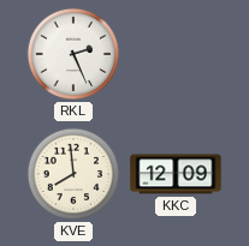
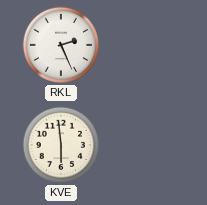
KVE: 7:59 -> 5:59 (61, 145)
KKC: 12:09 -> none (176, 174)
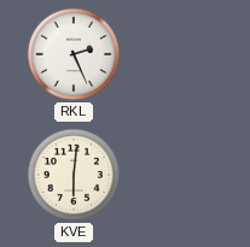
KVE: 5:59 -> 6:01 (74, 175)
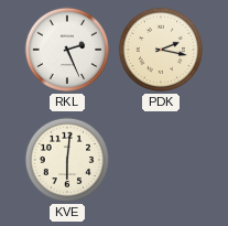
PDK: none -> 2:17 (161, 50)
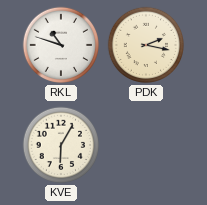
RKL: 2:26 -> 10:48 (61, 45)
KVE: 6:01 -> 6:05 (61, 145)
